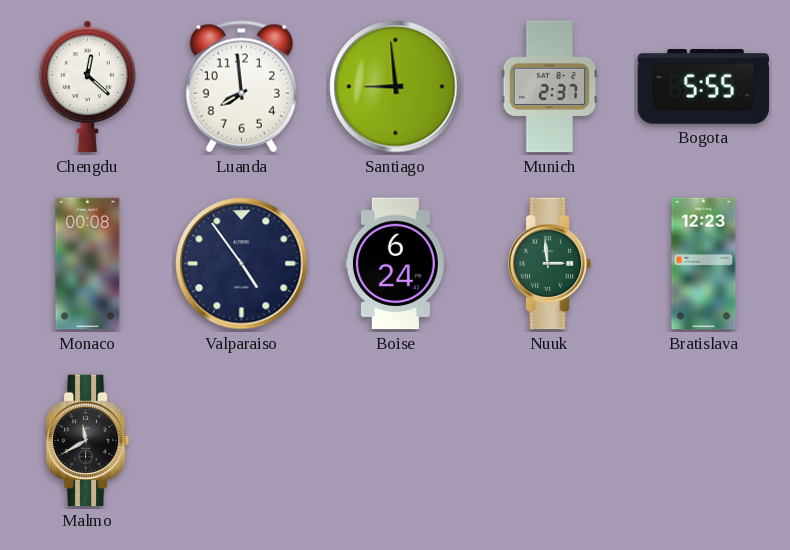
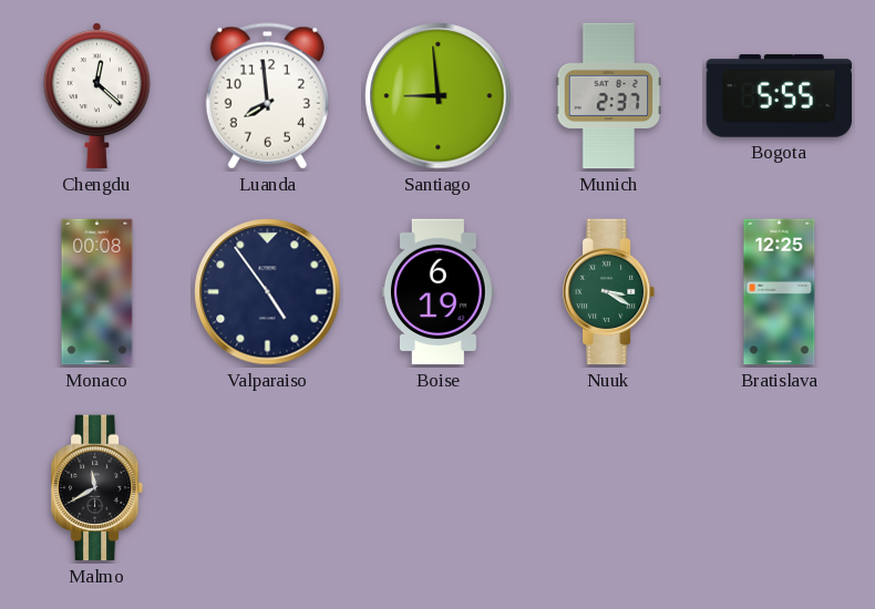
Boise: 6:24 -> 6:19 (437, 292)
Nuuk: 2:59 -> 3:20 (609, 292)
Bratislava: 12:23 -> 12:25 (780, 292)
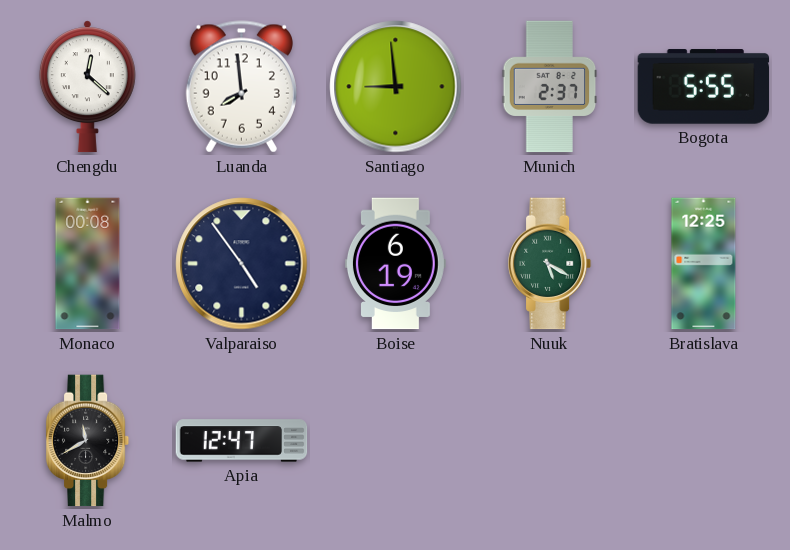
Nuuk: 3:20 -> 5:20 (550, 264)
Apia: none -> 12:47 (242, 441)
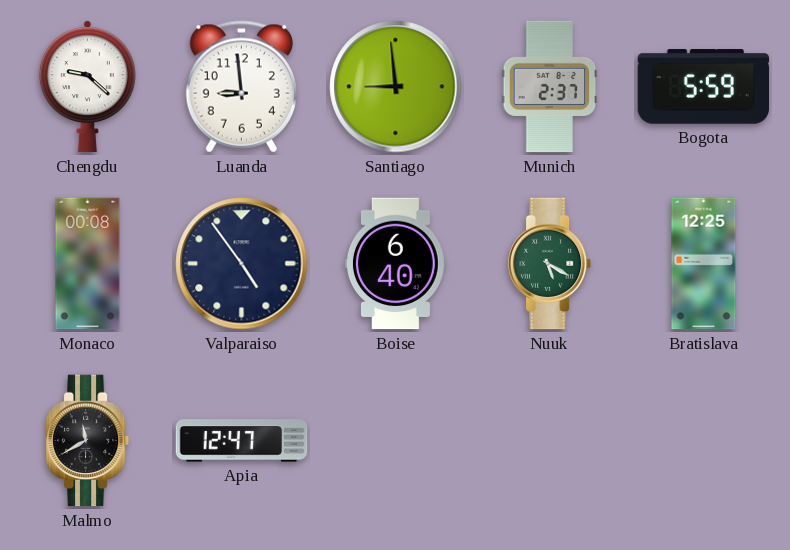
Chengdu: 12:22 -> 9:22 (87, 87)
Luanda: 7:59 -> 8:59 (241, 87)
Bogota: 5:55 -> 5:59 (704, 87)
Boise: 6:19 -> 6:40 (395, 264)
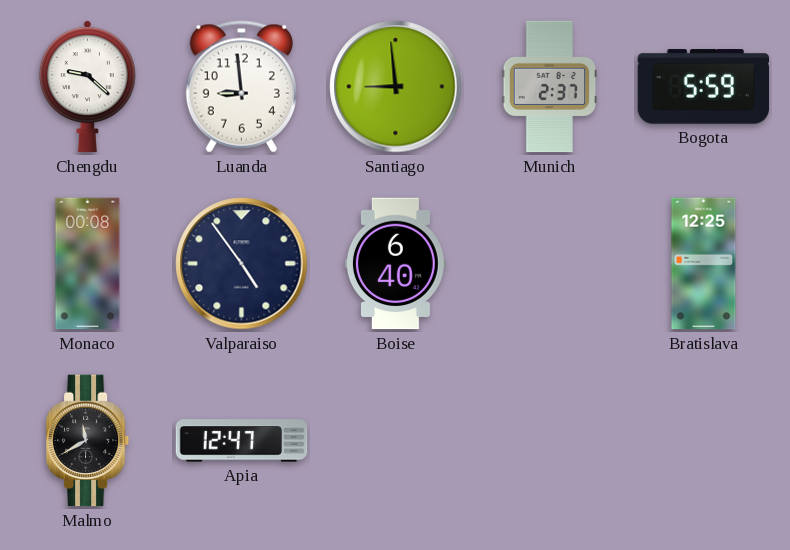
Nuuk: 5:20 -> none (550, 264)
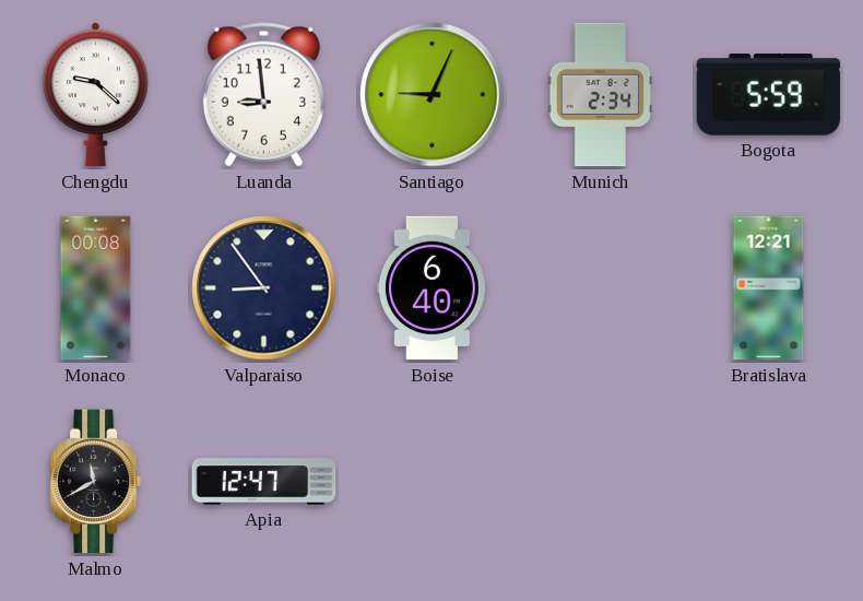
Santiago: 8:59 -> 9:04 (433, 95)
Munich: 2:37 -> 2:34 (601, 95)
Valparaiso: 4:54 -> 8:54 (264, 288)
Bratislava: 12:25 -> 12:21 (769, 288)
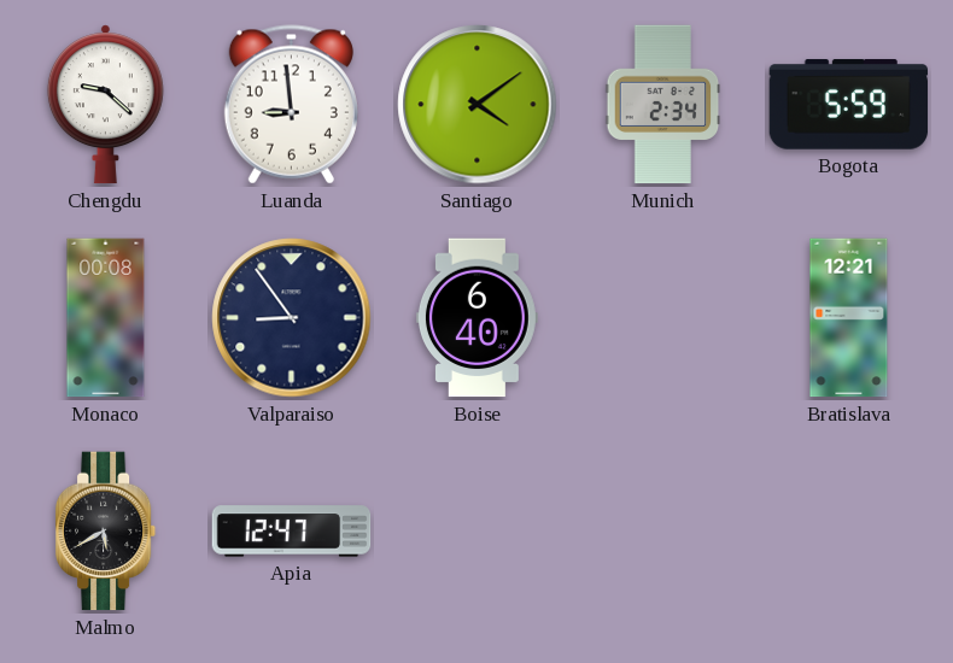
Santiago: 9:04 -> 4:09 (478, 105)
Malmo: 11:40 -> 5:40 (106, 532)
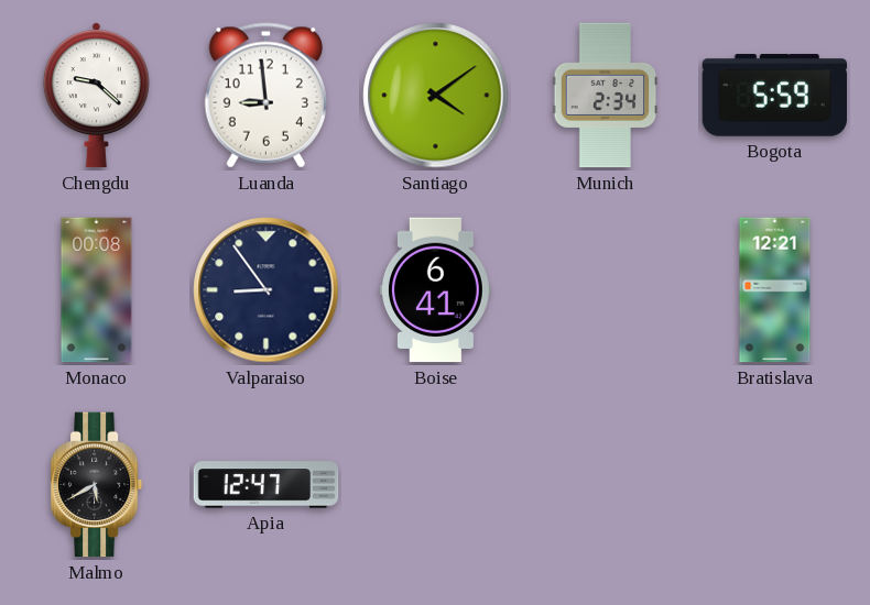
Boise: 6:40 -> 6:41 (435, 290)
